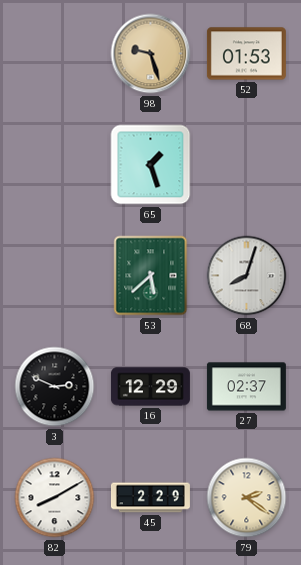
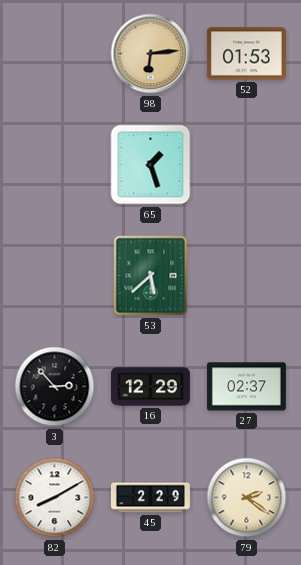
98: 9:27 -> 6:14 (151, 54)
68: 8:03 -> none (247, 276)
3: 2:49 -> 2:53 (55, 387)
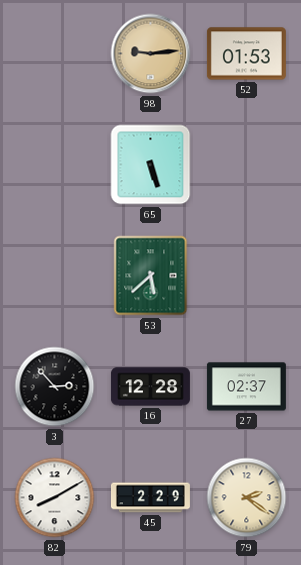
98: 6:14 -> 9:14 (151, 54)
65: 1:27 -> 5:27 (151, 165)
16: 12:29 -> 12:28 (150, 387)
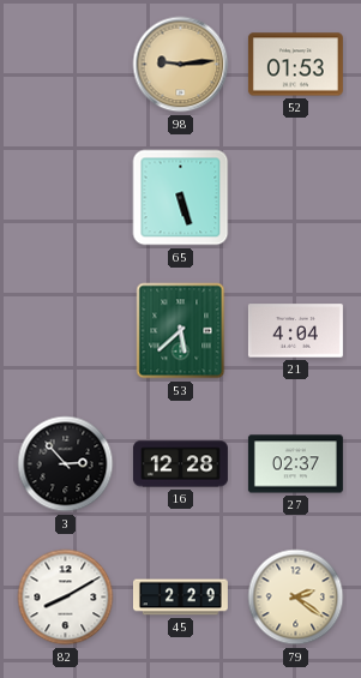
21: none -> 4:04 (295, 331)
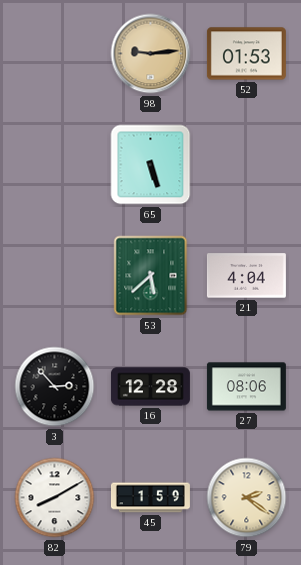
27: 02:37 -> 08:06 (246, 387)
45: 2:29 -> 1:59 (150, 498)
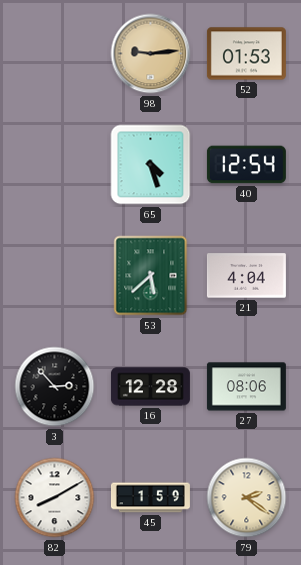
65: 5:27 -> 4:27 (151, 165)
40: none -> 12:54 (246, 165)
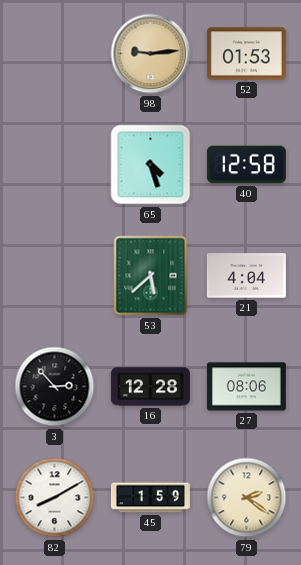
40: 12:54 -> 12:58 (246, 165)
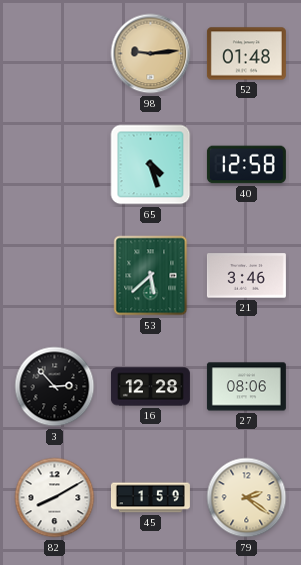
52: 01:53 -> 01:48 (246, 54)
21: 4:04 -> 3:46 (246, 276)
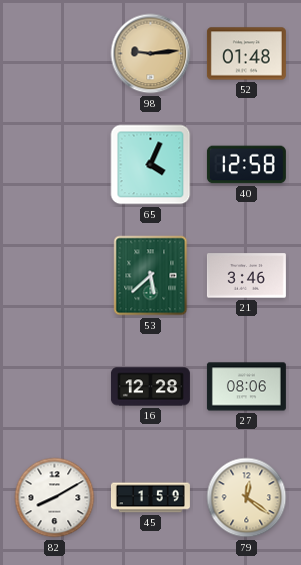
65: 4:27 -> 4:04 (151, 165)
3: 2:53 -> none (55, 387)
79: 2:21 -> 12:21 (247, 498)
